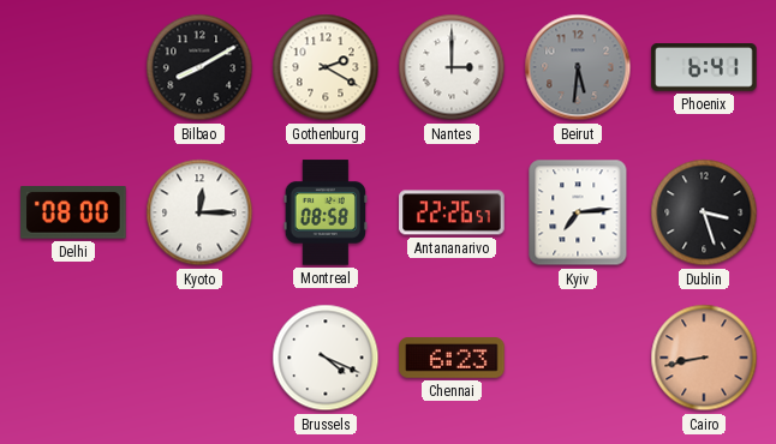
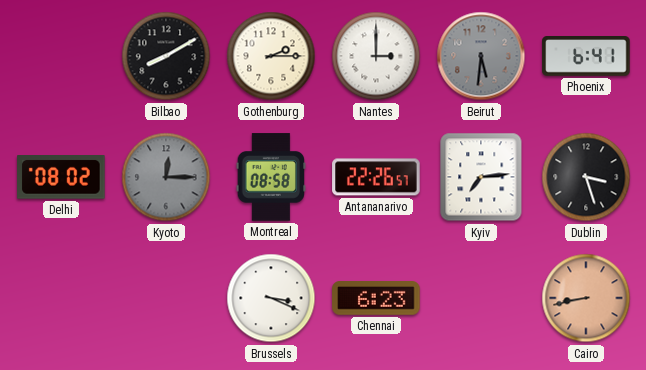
Gothenburg: 2:20 -> 2:15 (271, 56)
Delhi: 08:00 -> 08:02 (61, 178)
Kyoto dial: white -> grey (166, 177)
Brussels: 4:19 -> 3:19 (271, 298)
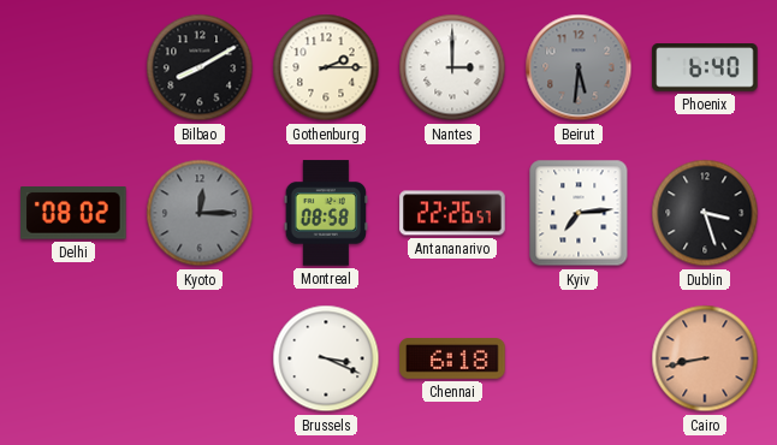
Phoenix: 6:41 -> 6:40 (705, 67)
Chennai: 6:23 -> 6:18 (452, 360)
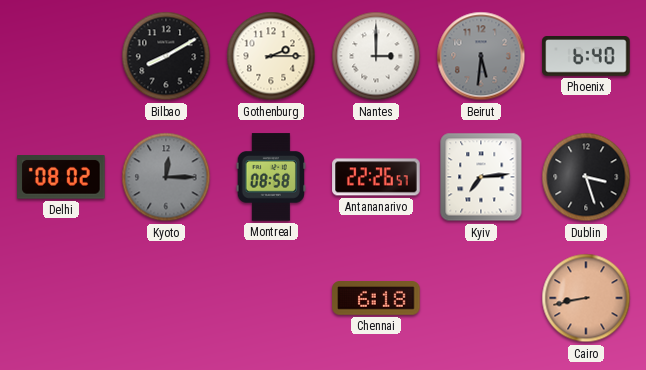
Brussels: 3:19 -> none (326, 358)
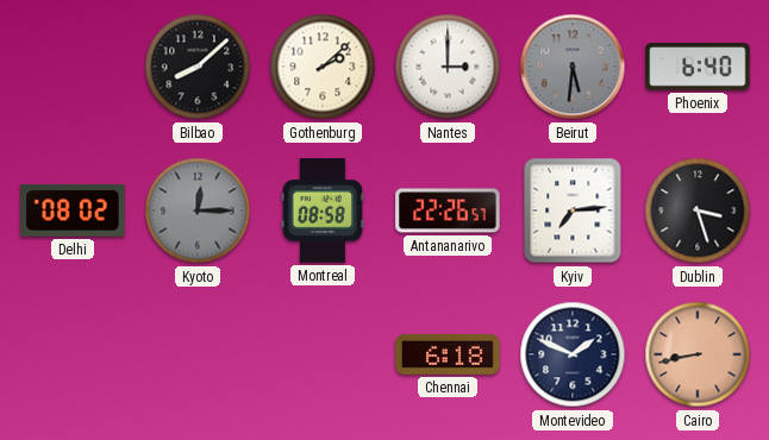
Bilbao: 8:10 -> 8:08 (198, 67)
Gothenburg: 2:15 -> 2:08 (323, 67)
Montevideo: none -> 1:49 (573, 354)
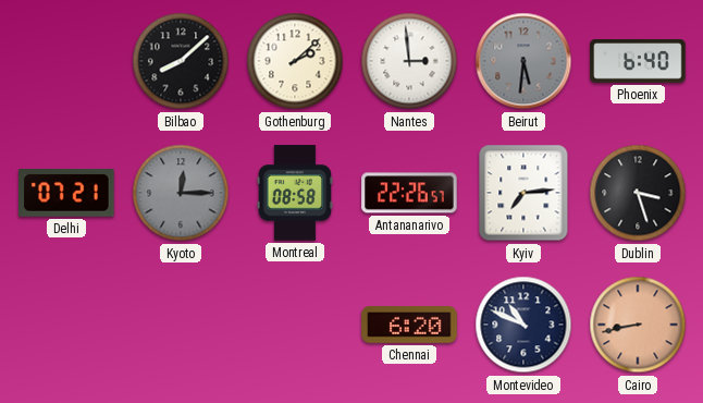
Nantes: 3:00 -> 2:59 (409, 61)
Delhi: 08:02 -> 07:21 (66, 194)
Chennai: 6:18 -> 6:20 (409, 326)
Montevideo: 1:49 -> 10:49 (523, 325)
